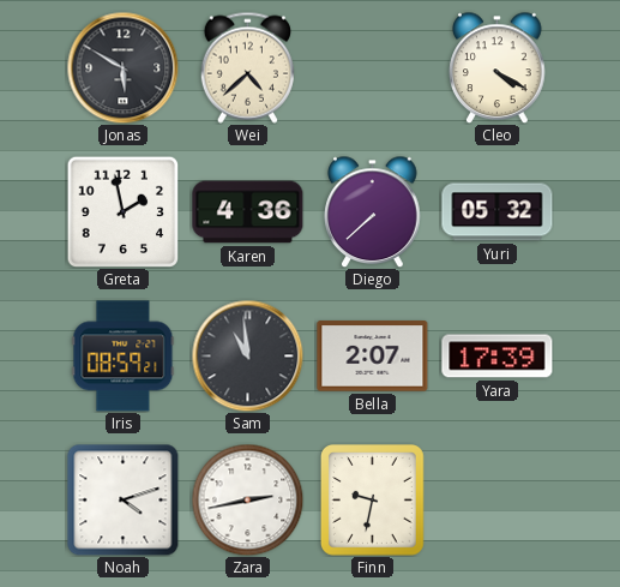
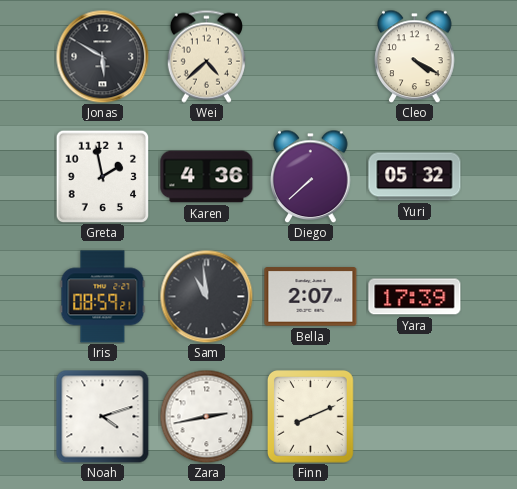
Finn: 9:32 -> 8:11 (311, 417)
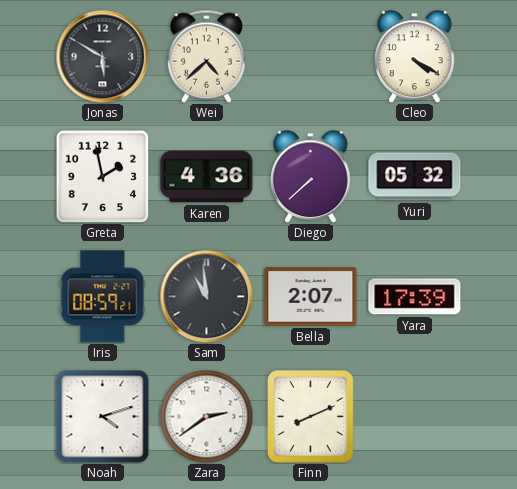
Zara: 2:43 -> 2:39 (206, 416)
